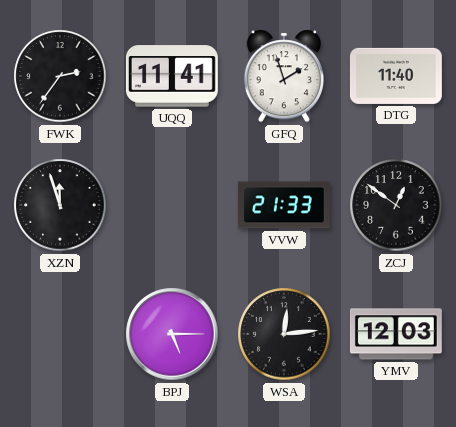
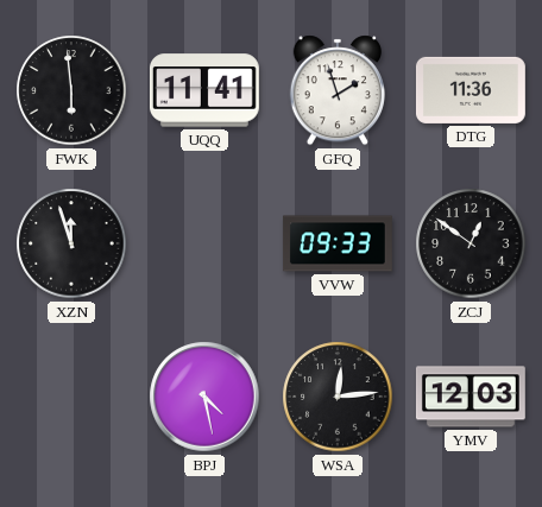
FWK: 2:36 -> 5:59 (71, 90)
DTG: 11:40 -> 11:36 (471, 90)
VVW: 21:33 -> 09:33 (338, 243)
BPJ: 5:15 -> 4:28 (204, 397)
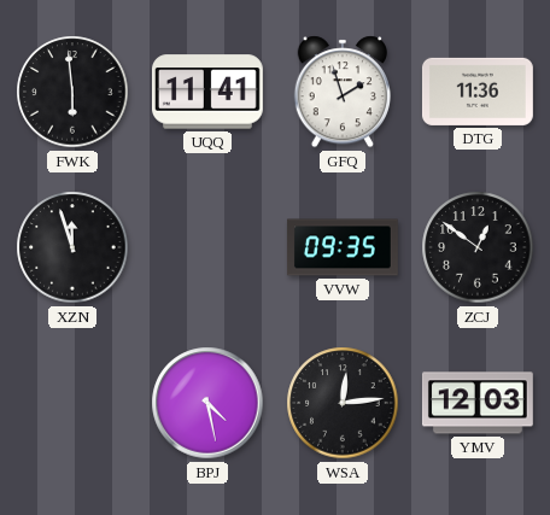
VVW: 09:33 -> 09:35 (343, 247)
